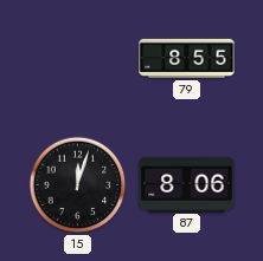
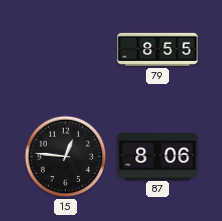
15: 12:03 -> 12:46 (66, 157)
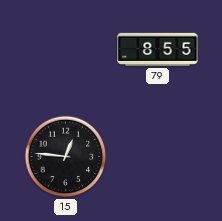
87: 8:06 -> none (158, 156)
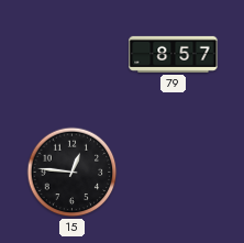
79: 8:55 -> 8:57 (174, 54)
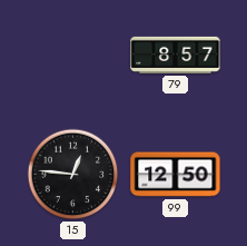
99: none -> 12:50 (176, 175)
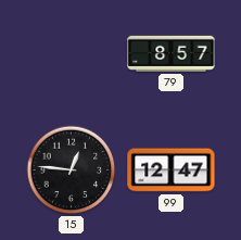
99: 12:50 -> 12:47 (172, 170)
